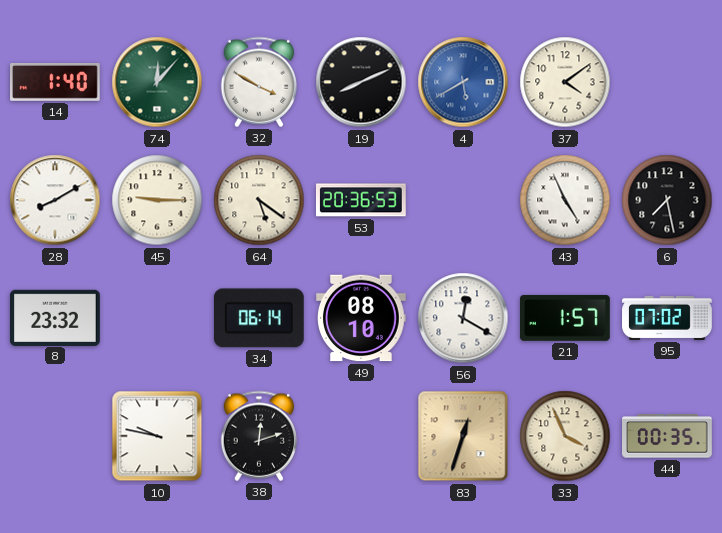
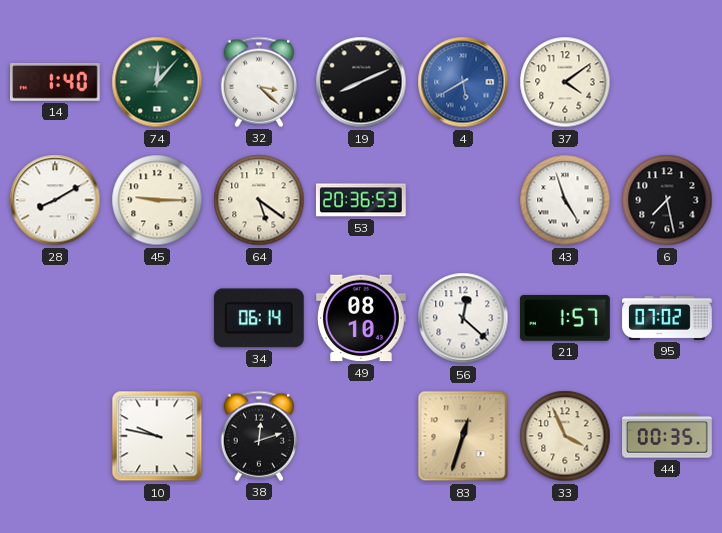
32: 3:50 -> 3:22 (258, 82)
43: 4:56 -> 4:57 (565, 200)
8: 23:32 -> none (56, 317)
56: 12:20 -> 12:22 (463, 318)
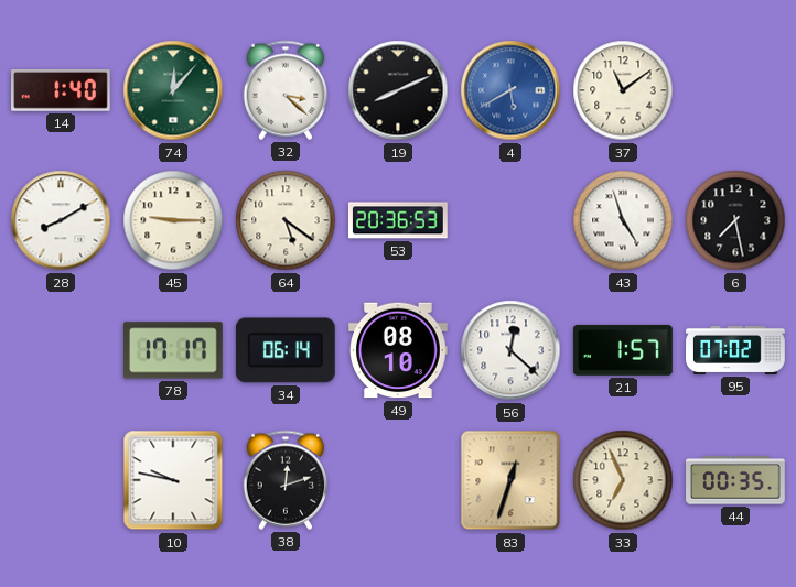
37: 4:09 -> 11:09 (623, 90)
78: none -> 17:17 (174, 350)
33: 3:56 -> 6:56 (623, 480)
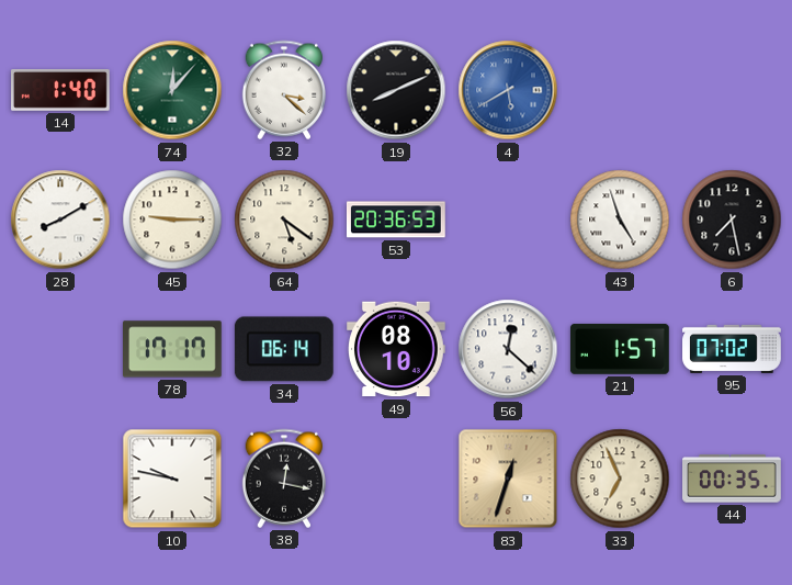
37: 11:09 -> none (623, 90)
38: 12:12 -> 12:17 (283, 479)
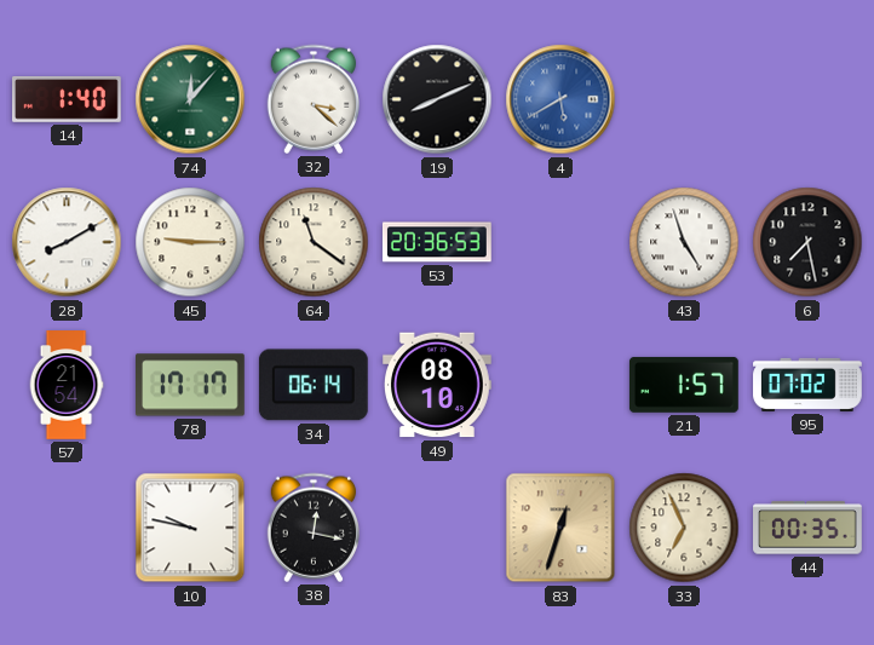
64: 5:21 -> 11:21 (314, 242)
57: none -> 21:54 (67, 385)
56: 12:22 -> none (508, 349)
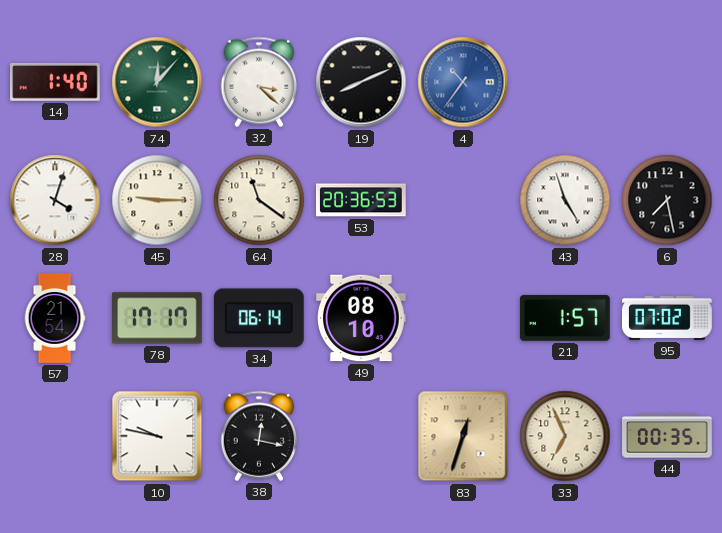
4: 5:40 -> 10:36 (463, 82)
28: 8:10 -> 4:03 (55, 200)
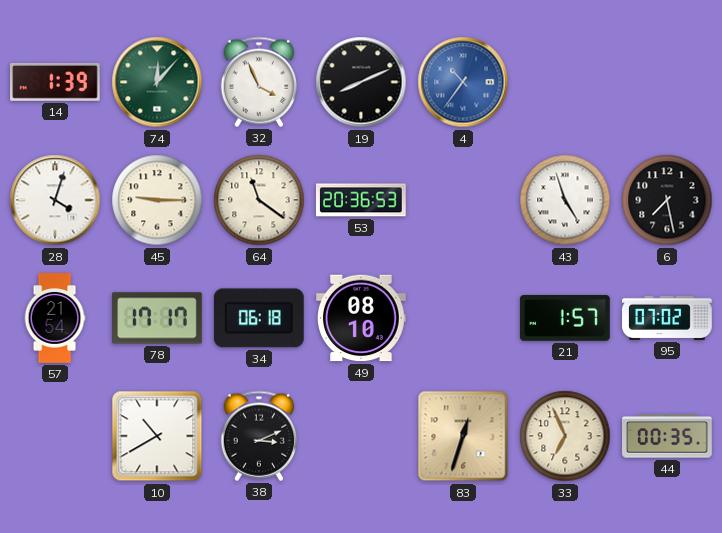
14: 1:40 -> 1:39 (56, 83)
32: 3:22 -> 3:56 (258, 82)
34: 06:14 -> 06:18 (259, 318)
10: 9:47 -> 10:40 (157, 436)
38: 12:17 -> 3:11 (258, 436)
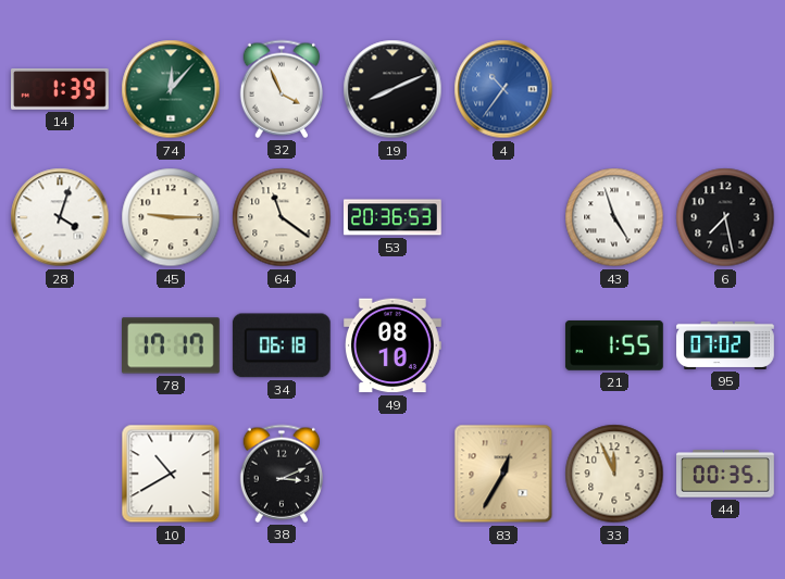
57: 21:54 -> none (55, 318)
21: 1:57 -> 1:55 (614, 345)
83: 12:33 -> 12:35 (503, 474)
33: 6:56 -> 11:56 (614, 474)
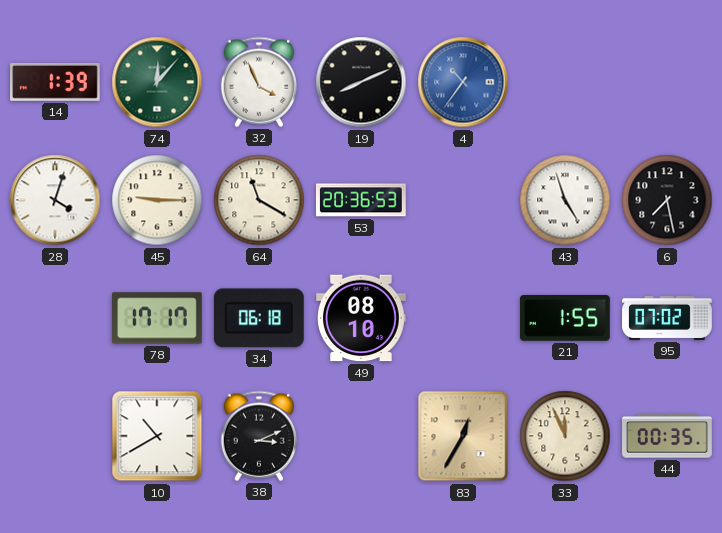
64: 11:21 -> 11:20 (259, 200)
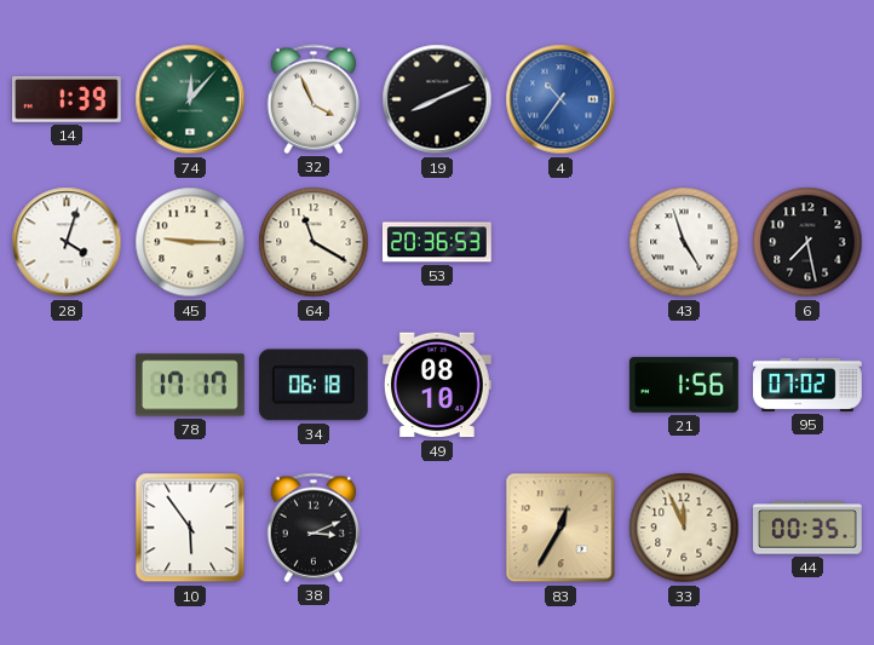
21: 1:55 -> 1:56 (684, 385)
10: 10:40 -> 5:54 (190, 528)
